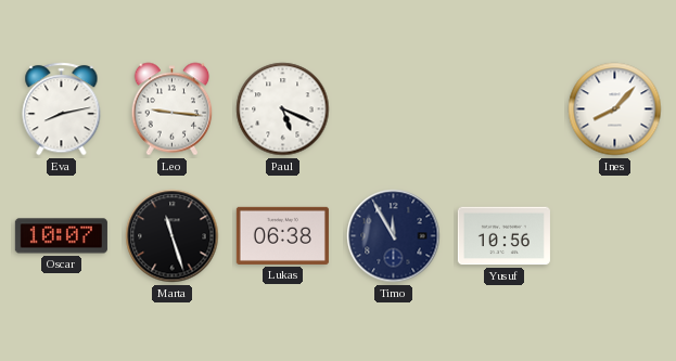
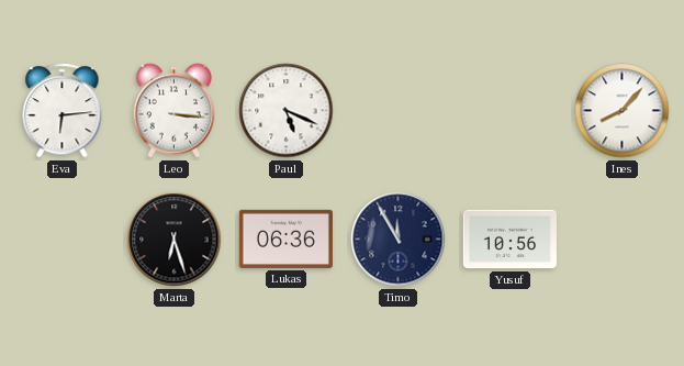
Eva: 8:13 -> 6:14 (63, 111)
Leo: 9:16 -> 3:16 (175, 111)
Oscar: 10:07 -> none (61, 236)
Marta: 11:27 -> 6:27 (175, 240)
Lukas: 06:38 -> 06:36 (285, 239)
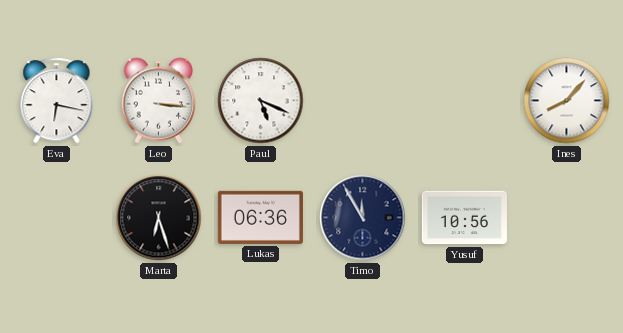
Eva: 6:14 -> 6:17 (57, 101)
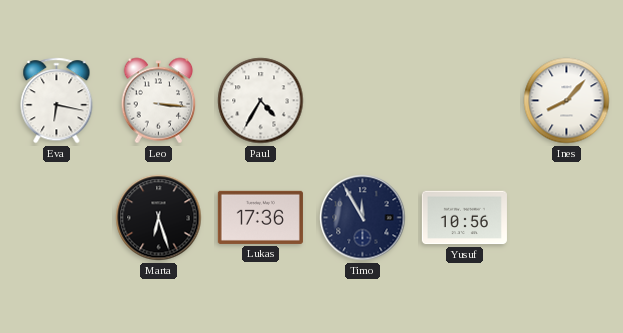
Paul: 5:19 -> 4:35 (261, 101)
Lukas: 06:36 -> 17:36 (260, 217)
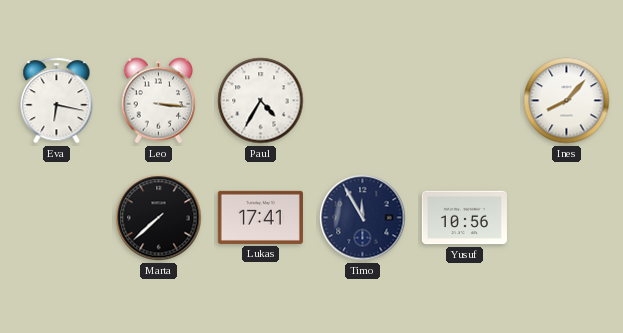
Marta: 6:27 -> 7:38 (159, 218)
Lukas: 17:36 -> 17:41 (260, 217)
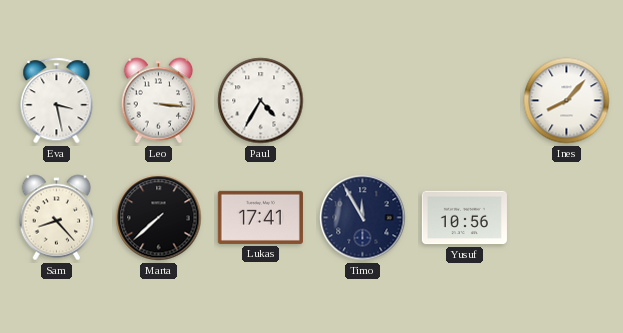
Eva: 6:17 -> 3:28 (57, 101)
Sam: none -> 8:23 (57, 218)
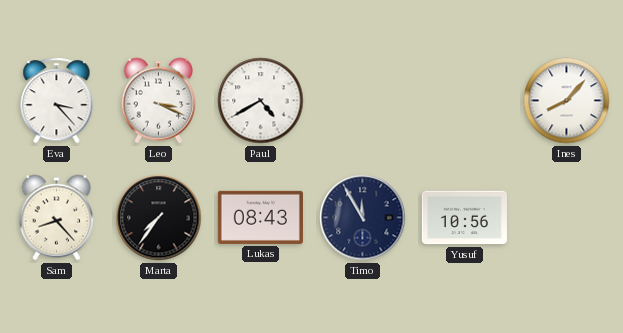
Eva: 3:28 -> 3:23 (57, 101)
Leo: 3:16 -> 3:19 (159, 101)
Paul: 4:35 -> 4:40 (261, 101)
Marta: 7:38 -> 7:36 (159, 218)
Lukas: 17:41 -> 08:43 (260, 217)
